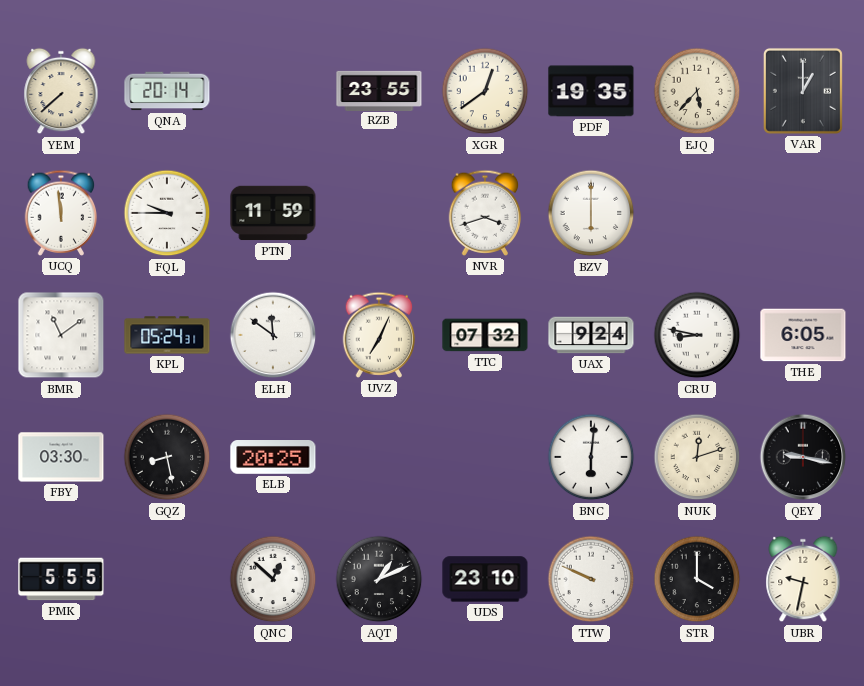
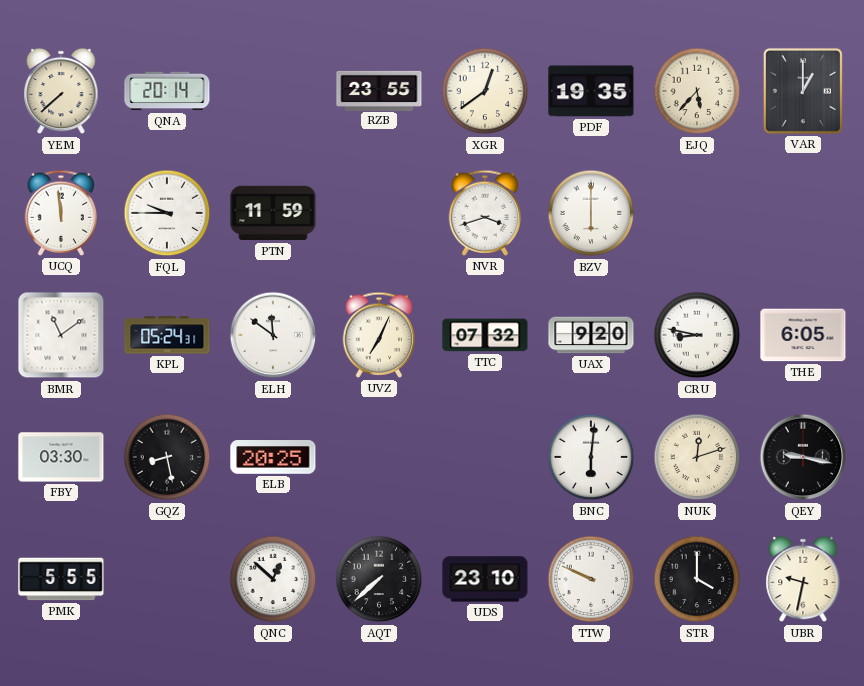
UAX: 9:24 -> 9:20 (591, 335)
AQT: 1:11 -> 7:38 (379, 579)
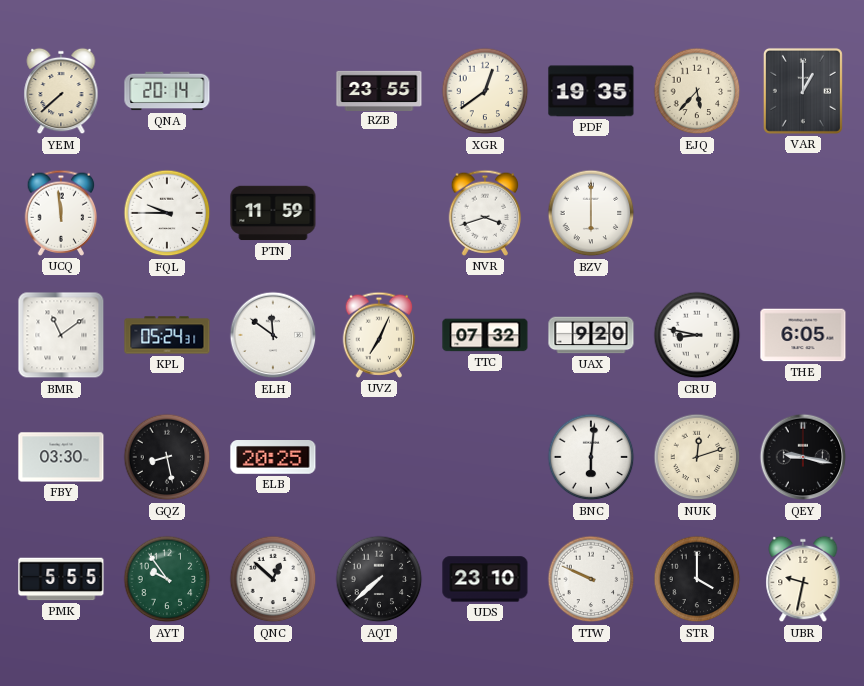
AYT: none -> 9:54 (167, 579)
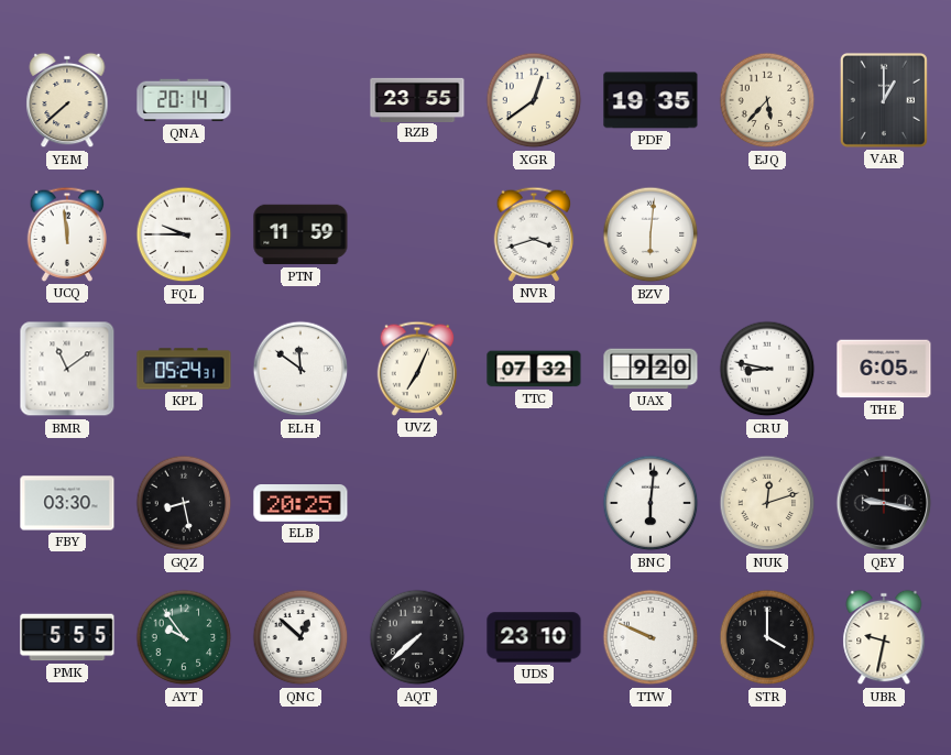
BZV: 6:00 -> 6:01 (651, 234)
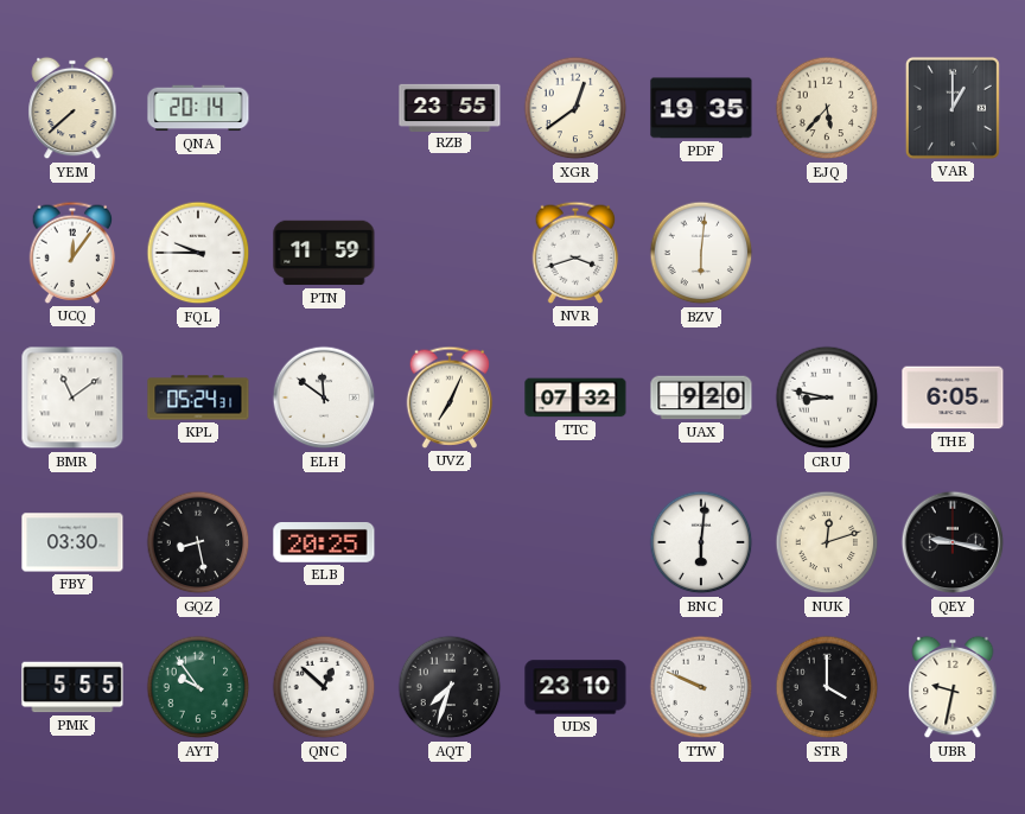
UCQ: 11:59 -> 12:06 (72, 253)
AQT: 7:38 -> 7:33 (450, 687)
